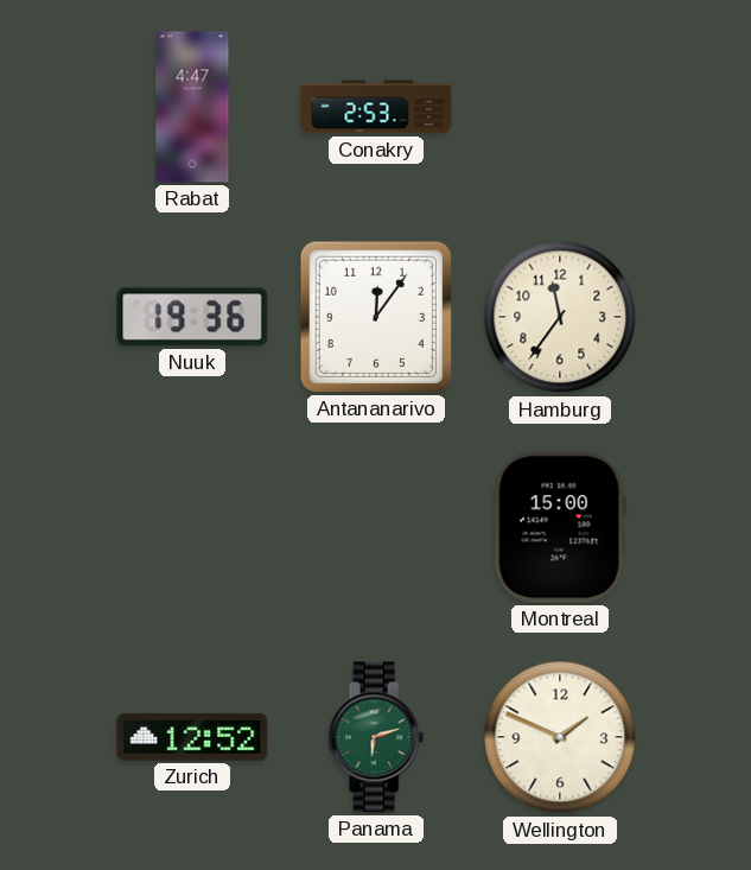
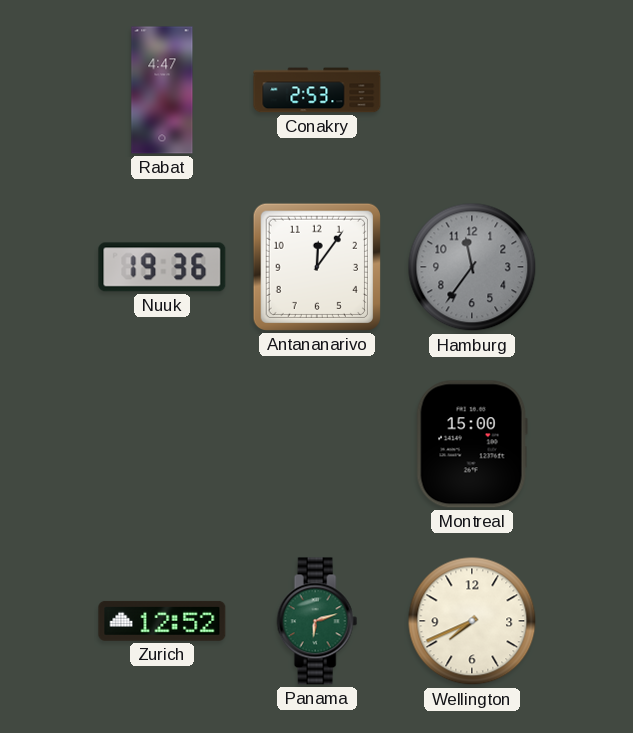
Hamburg dial: cream -> grey (472, 267)
Wellington: 1:49 -> 7:41 (472, 621)
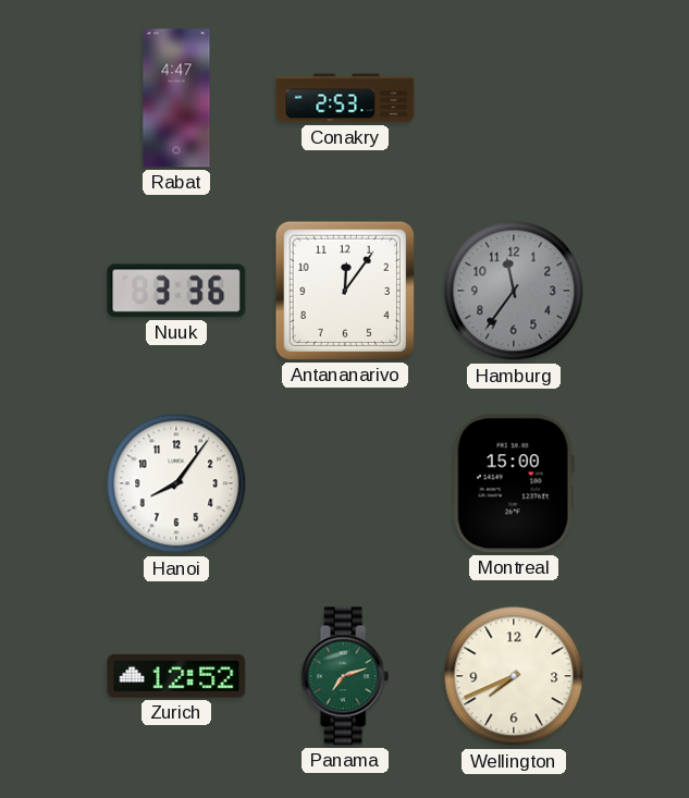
Nuuk: 19:36 -> 3:36 (176, 291)
Hanoi: none -> 8:06 (176, 483)
Panama: 6:12 -> 7:12 (345, 676)
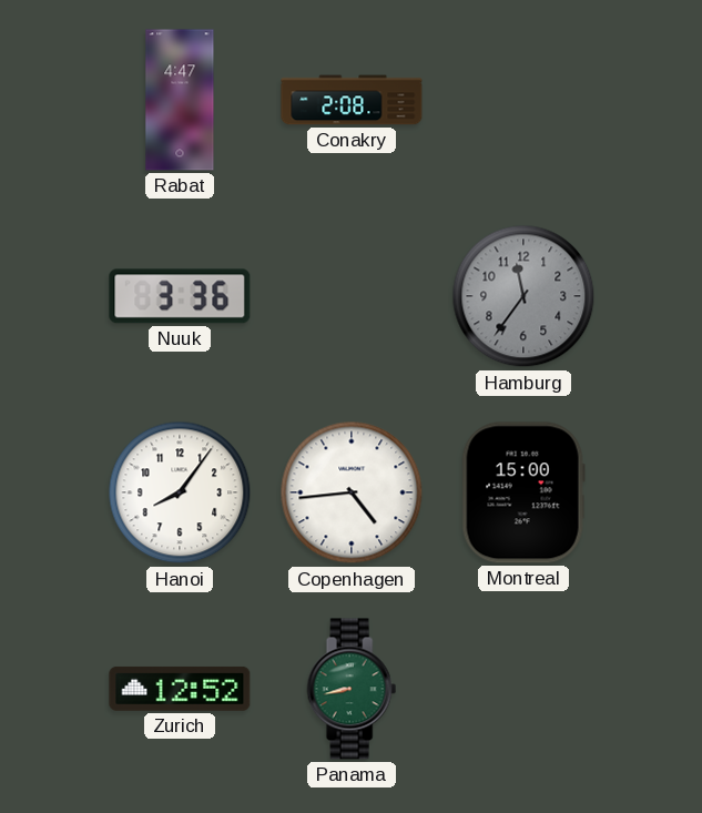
Conakry: 2:53 -> 2:08 (352, 100)
Antananarivo: 12:06 -> none (345, 291)
Copenhagen: none -> 4:44 (352, 492)
Panama: 7:12 -> 8:43 (352, 689)
Wellington: 7:41 -> none (514, 676)
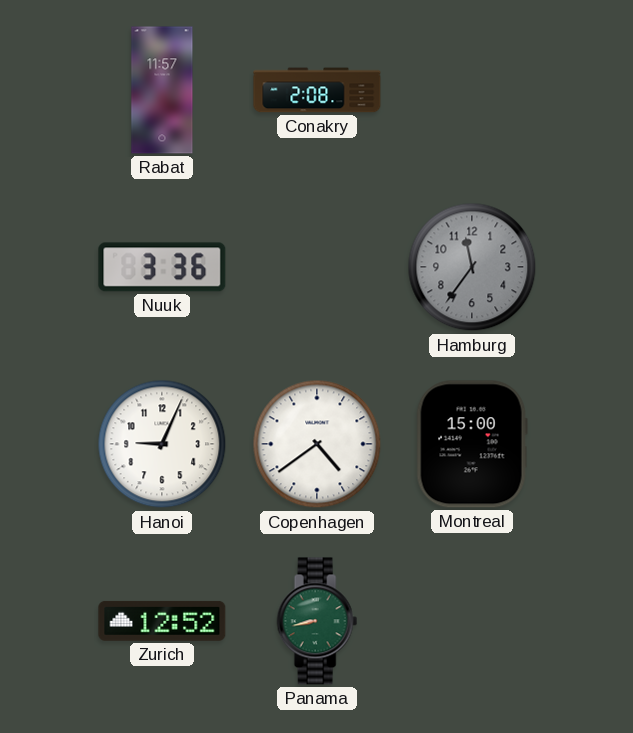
Rabat: 4:47 -> 11:57 (162, 90)
Hanoi: 8:06 -> 9:04 (162, 444)
Copenhagen: 4:44 -> 4:39 (317, 444)
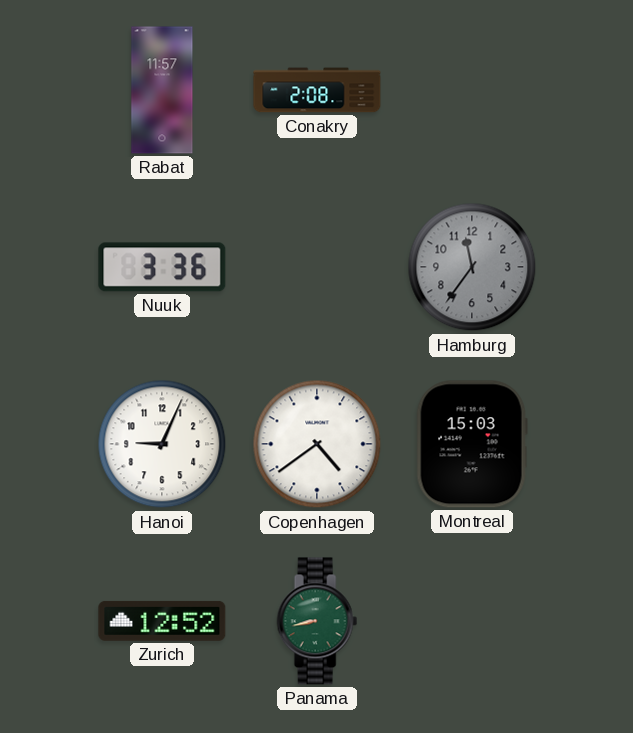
Montreal: 15:00 -> 15:03 (472, 444)
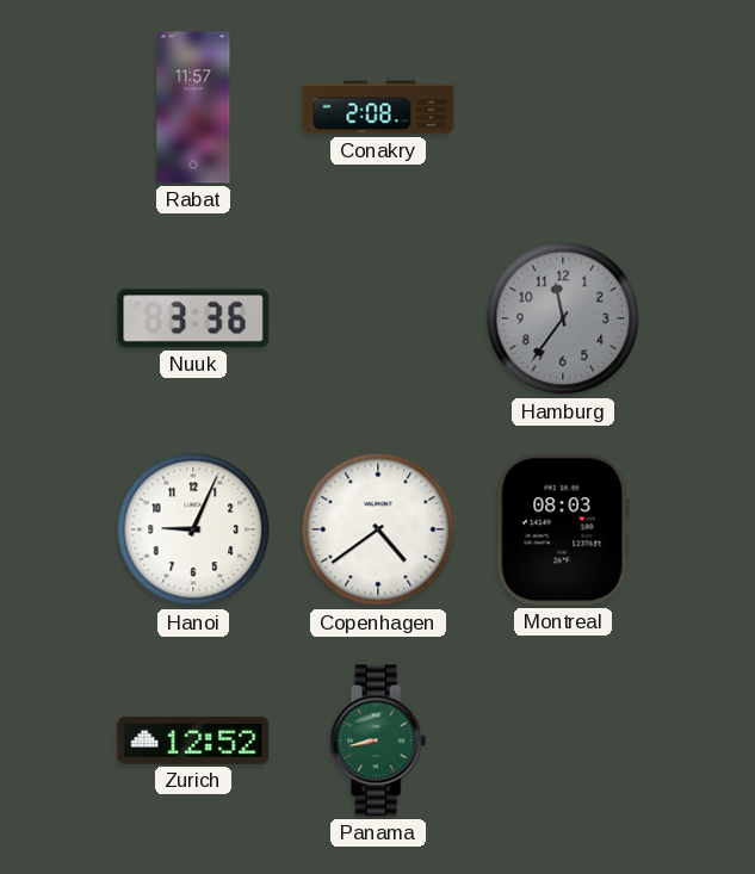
Montreal: 15:03 -> 08:03 (563, 529)
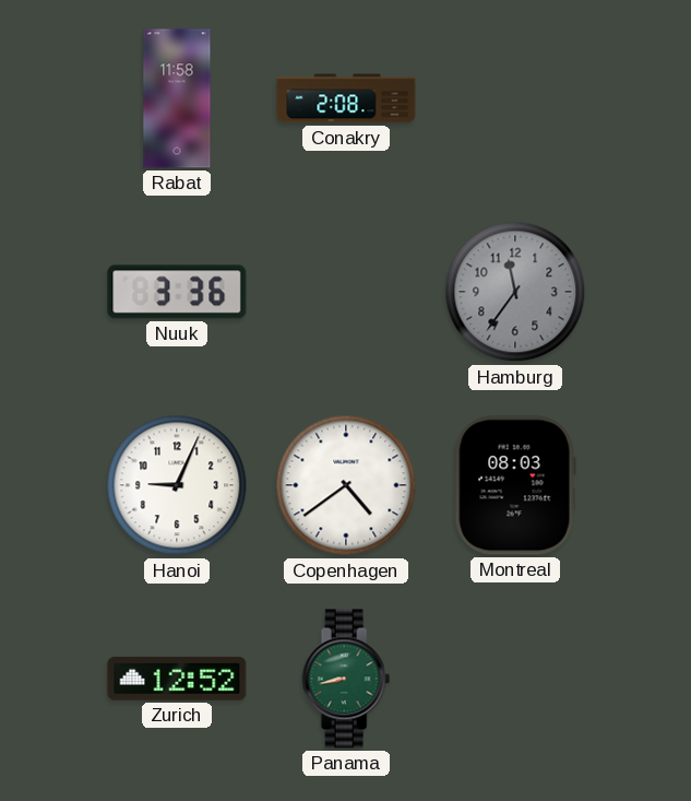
Rabat: 11:57 -> 11:58 (177, 98)
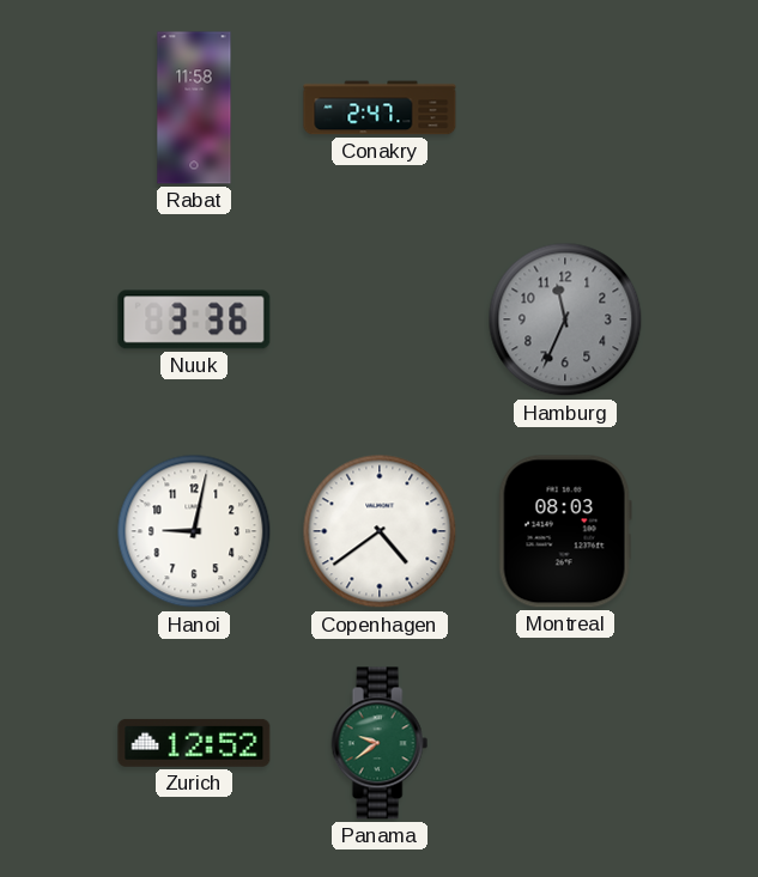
Conakry: 2:08 -> 2:47 (380, 108)
Hamburg: 11:36 -> 11:34 (565, 319)
Hanoi: 9:04 -> 9:02 (194, 531)
Panama: 8:43 -> 9:39 (380, 743)
